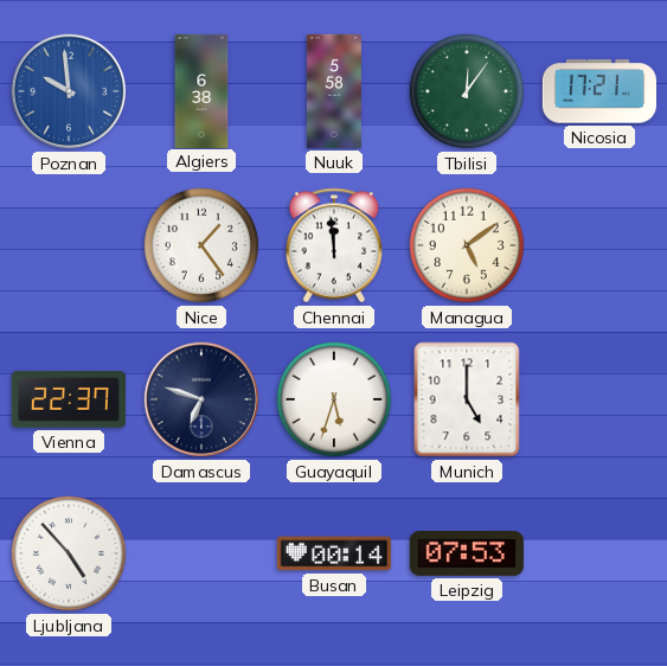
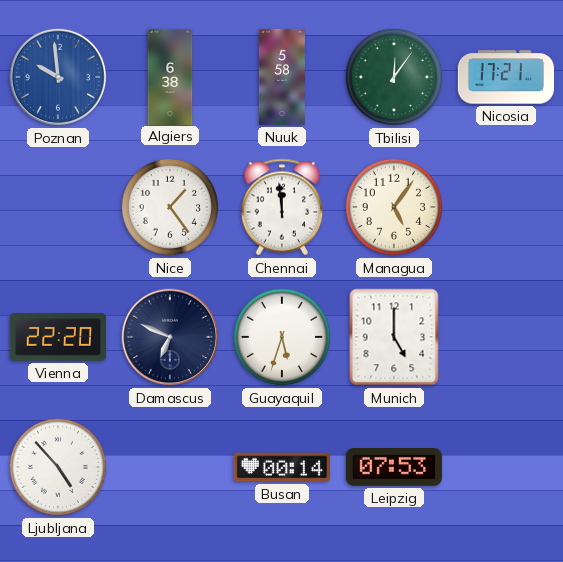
Managua: 5:09 -> 5:06 (394, 207)
Vienna: 22:37 -> 22:20 (58, 337)
Damascus: 6:48 -> 6:49 (170, 337)
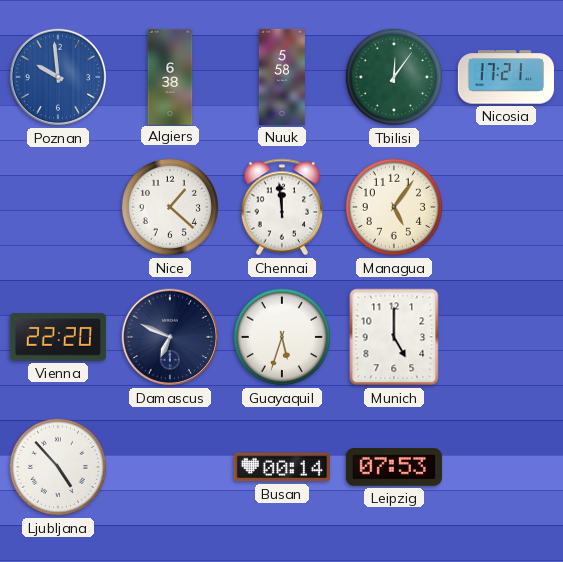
Nice: 1:24 -> 1:22 (170, 207)
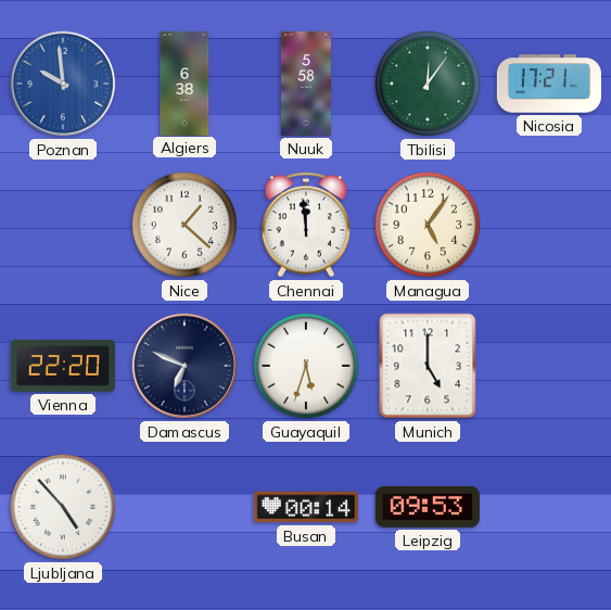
Leipzig: 07:53 -> 09:53 (428, 507)
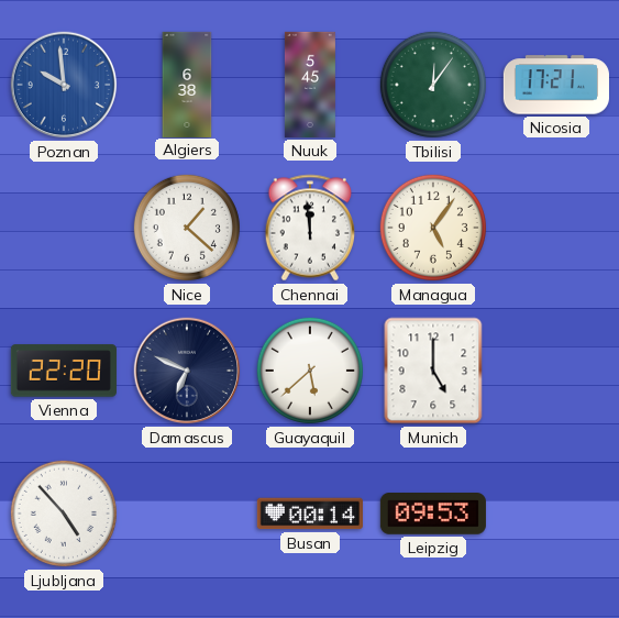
Nuuk: 5:58 -> 5:45 (310, 85)
Guayaquil: 5:33 -> 5:38 (310, 371)
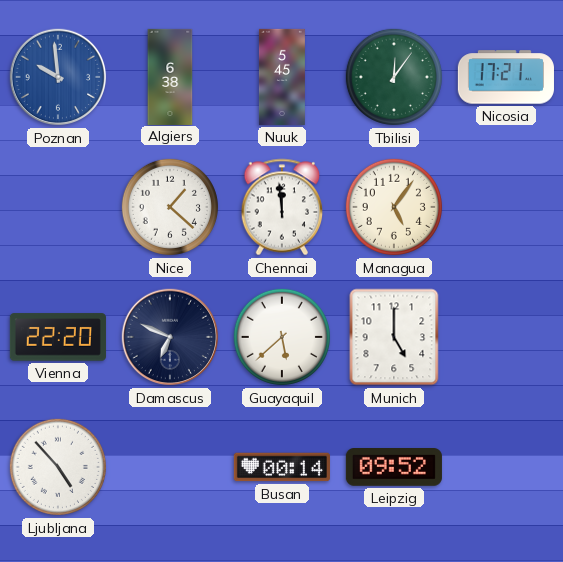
Leipzig: 09:53 -> 09:52 (394, 467)
